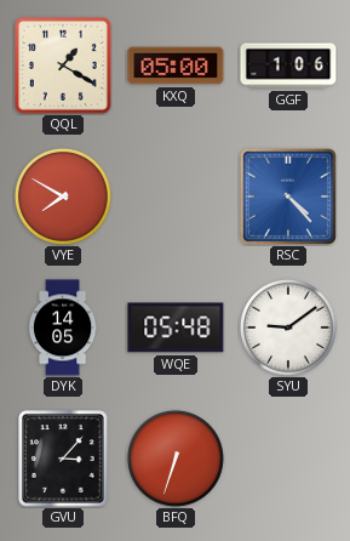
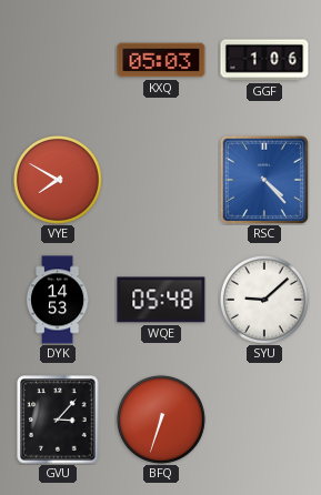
QQL: 1:20 -> none (63, 66)
KXQ: 05:00 -> 05:03 (161, 60)
DYK: 14:05 -> 14:53 (58, 300)
SYU: 9:09 -> 9:08 (264, 300)
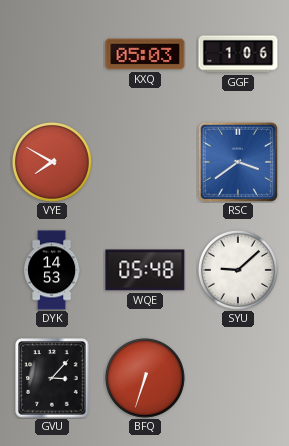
RSC: 4:23 -> 3:39 (238, 162)
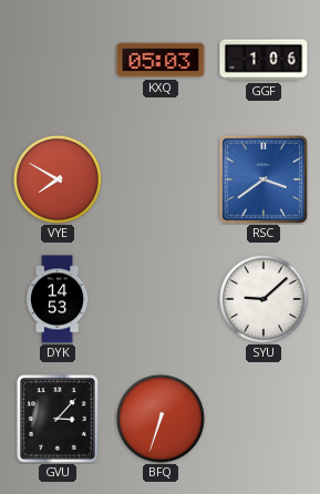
WQE: 05:48 -> none (145, 270)
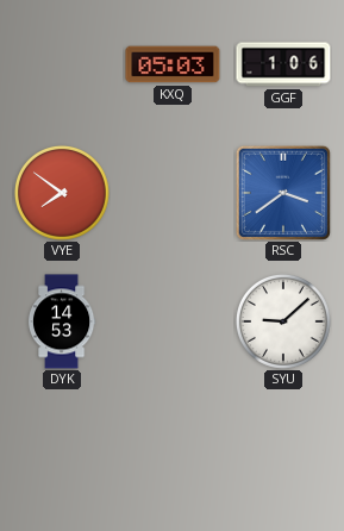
VYE: 7:50 -> 7:51 (62, 193)
GVU: 3:07 -> none (58, 419)
BFQ: 6:33 -> none (161, 419)
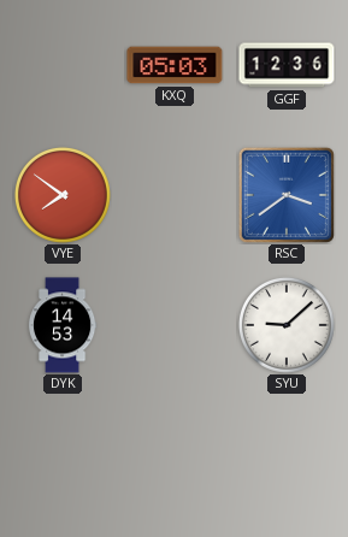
GGF: 1:06 -> 12:36 (287, 65)
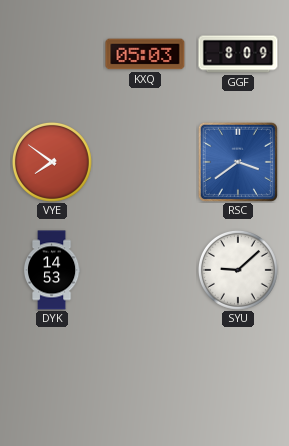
GGF: 12:36 -> 8:09 (238, 54)
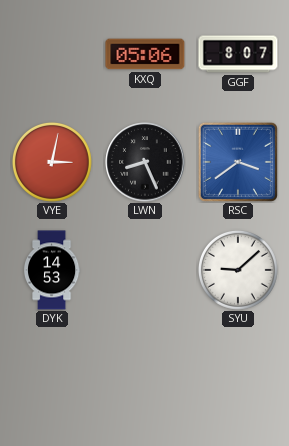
KXQ: 05:03 -> 05:06 (145, 54)
GGF: 8:09 -> 8:07 (238, 54)
VYE: 7:51 -> 3:02 (52, 162)
LWN: none -> 8:26 (145, 162)
